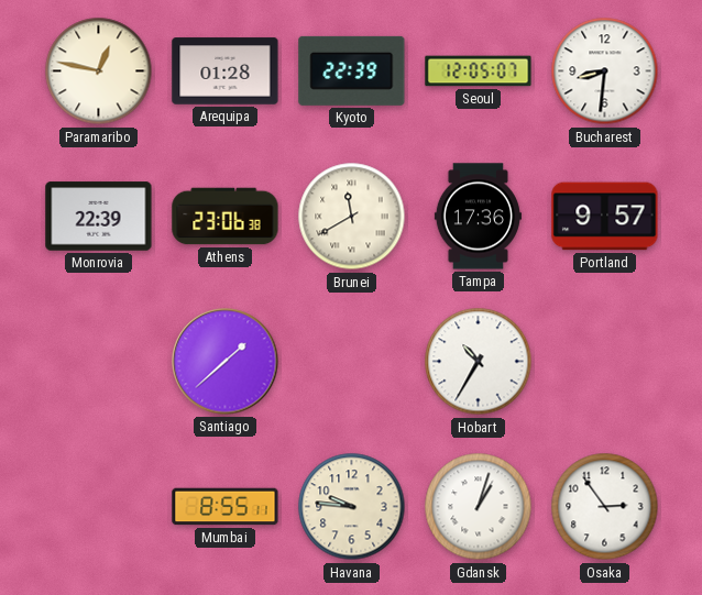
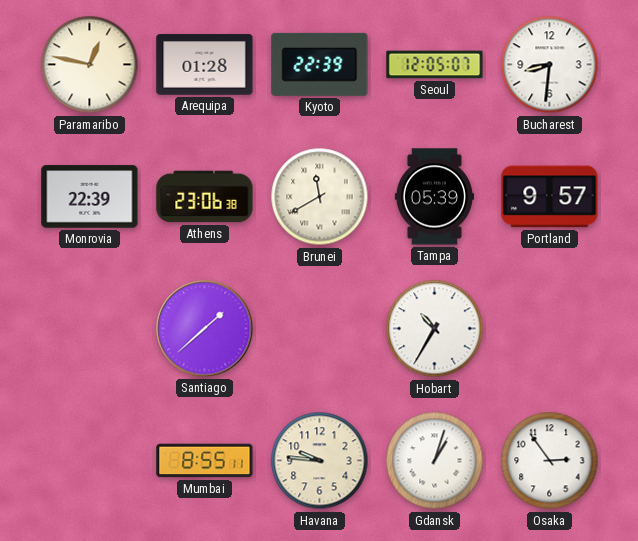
Tampa: 17:36 -> 05:39 (434, 197)
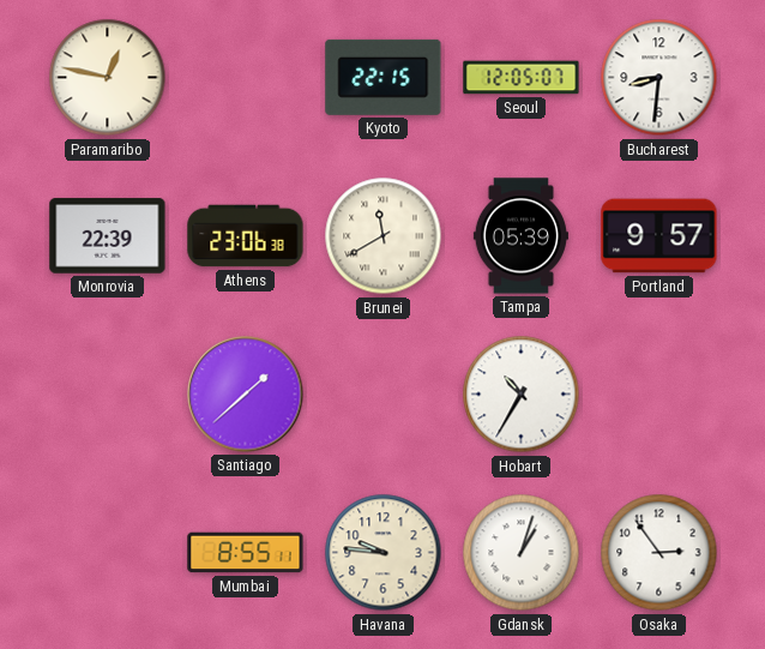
Arequipa: 01:28 -> none (205, 65)
Kyoto: 22:39 -> 22:15 (384, 77)
